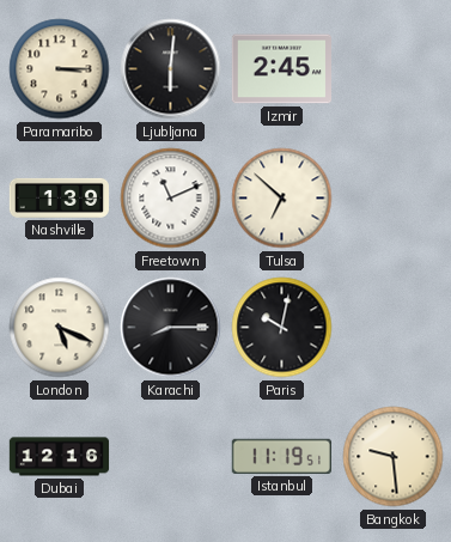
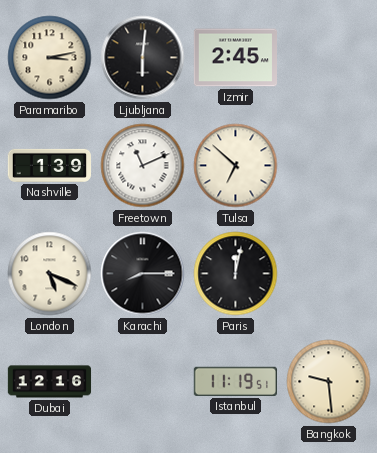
Paramaribo: 3:15 -> 3:13 (50, 58)
Paris: 10:02 -> 12:02 (236, 274)
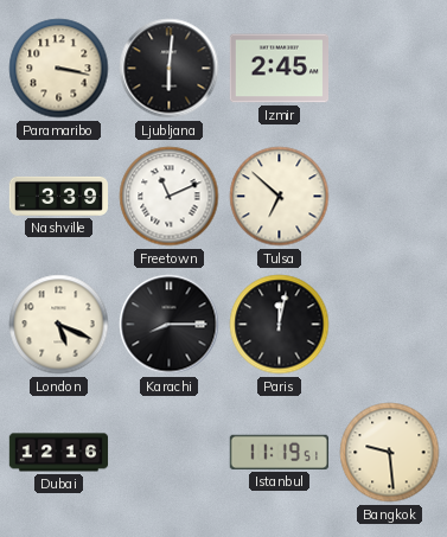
Paramaribo: 3:13 -> 3:17 (59, 69)
Nashville: 1:39 -> 3:39 (59, 196)
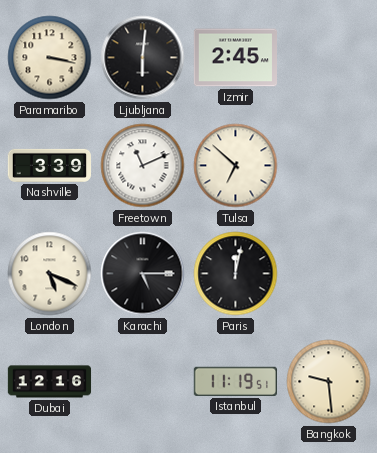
Karachi: 8:15 -> 5:15 (143, 274)
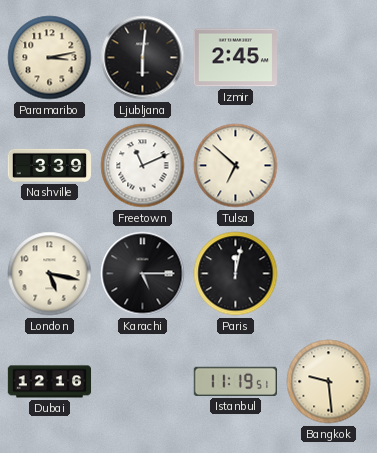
Paramaribo: 3:17 -> 3:13 (50, 58)
London: 5:19 -> 5:17 (50, 274)
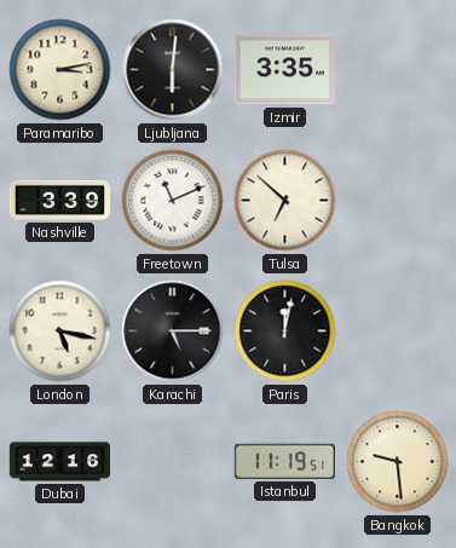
Izmir: 2:45 -> 3:35 (284, 70)
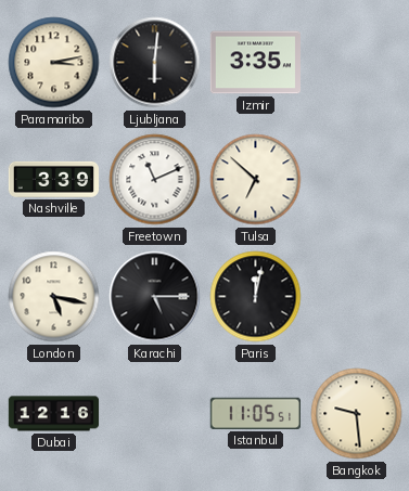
Istanbul: 11:19 -> 11:05 (255, 413)
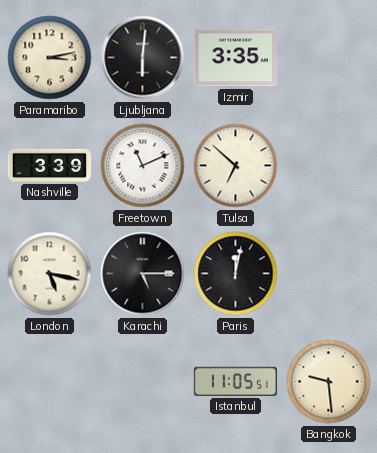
Dubai: 12:16 -> none (54, 414)
